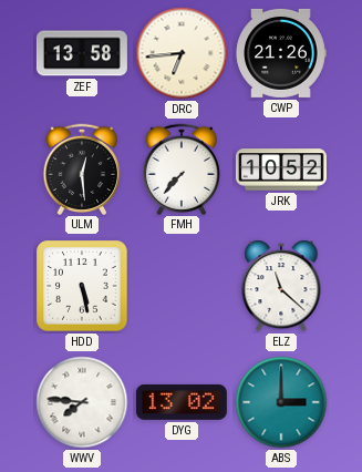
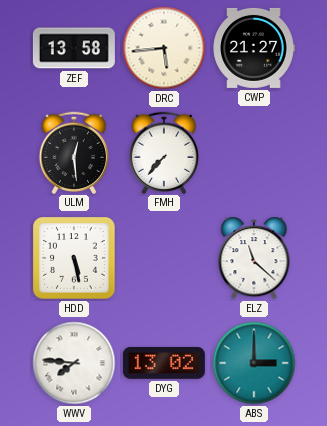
DRC: 6:44 -> 5:44 (164, 48)
CWP: 21:26 -> 21:27 (254, 48)
JRK: 10:52 -> none (281, 170)
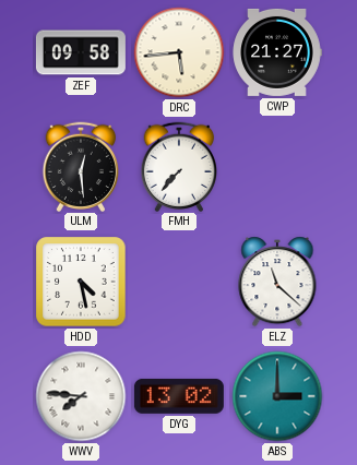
ZEF: 13:58 -> 09:58 (81, 52)
HDD: 5:28 -> 4:28 (81, 282)
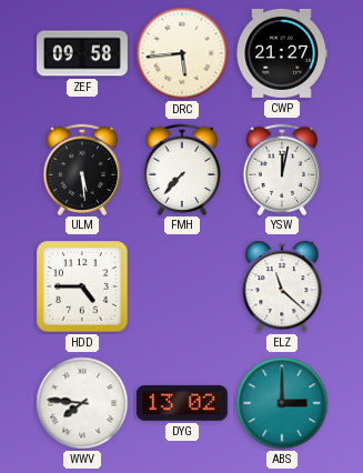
ULM: 12:29 -> 5:29 (82, 169)
YSW: none -> 12:02 (282, 169)
HDD: 4:28 -> 4:45 (82, 286)
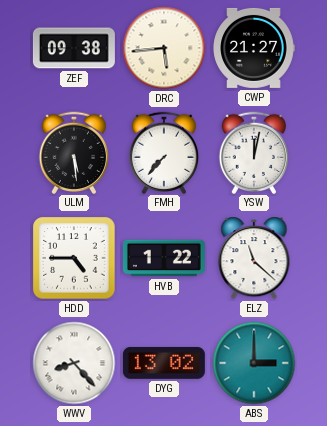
ZEF: 09:58 -> 09:38 (74, 48)
HVB: none -> 1:22 (164, 258)
WWV: 7:46 -> 8:23 (74, 363)
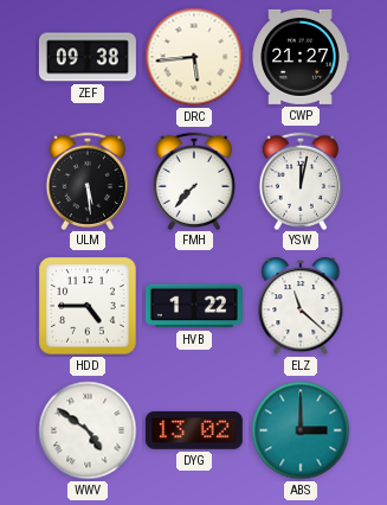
WWV: 8:23 -> 4:51 (88, 430)
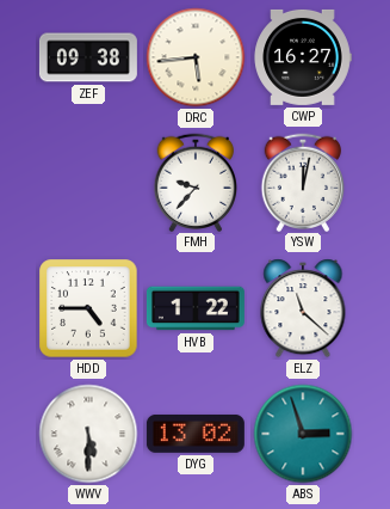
CWP: 21:27 -> 16:27 (303, 57)
ULM: 5:29 -> none (88, 180)
FMH: 7:37 -> 9:37 (196, 182)
WWV: 4:51 -> 5:30 (88, 434)
ABS: 3:00 -> 2:57 (303, 434)
